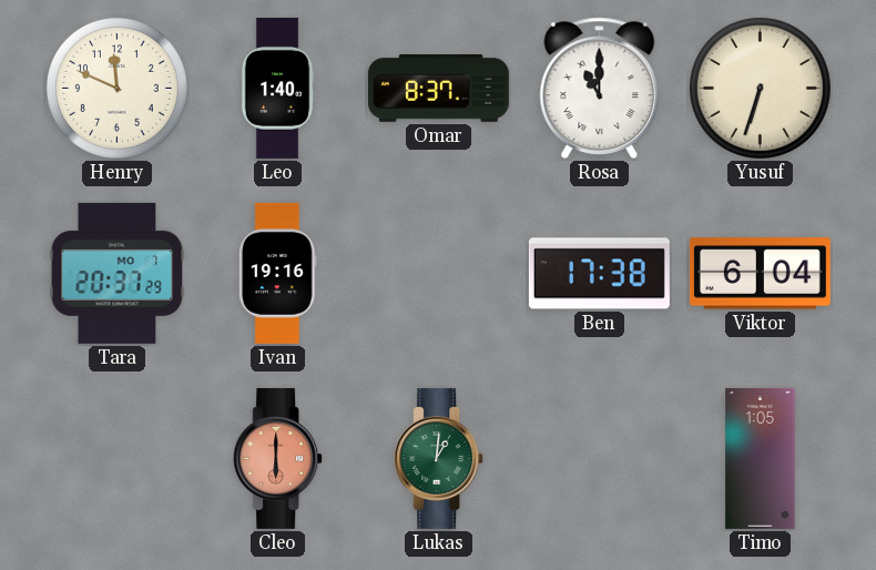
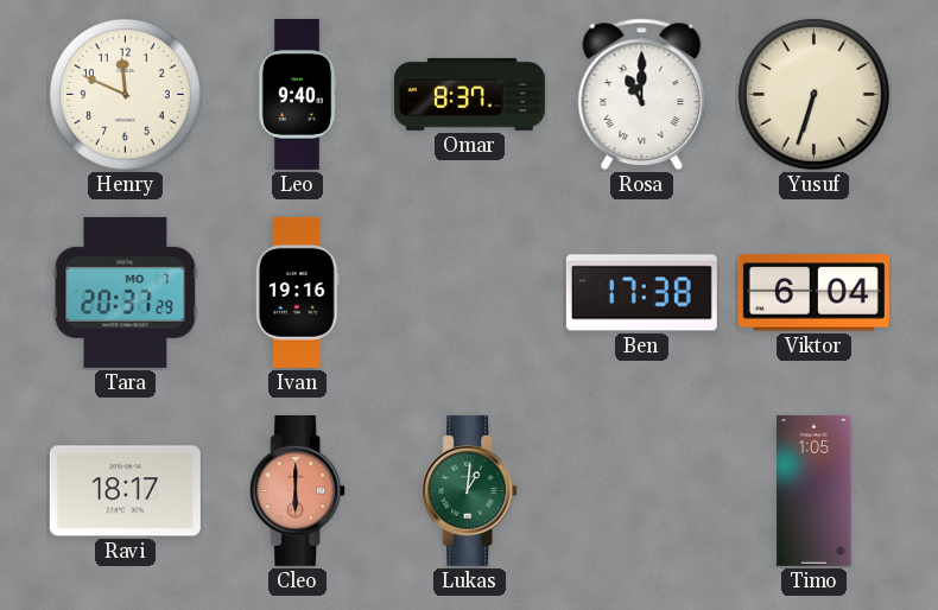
Leo: 1:40 -> 9:40 (297, 94)
Ravi: none -> 18:17 (125, 491)
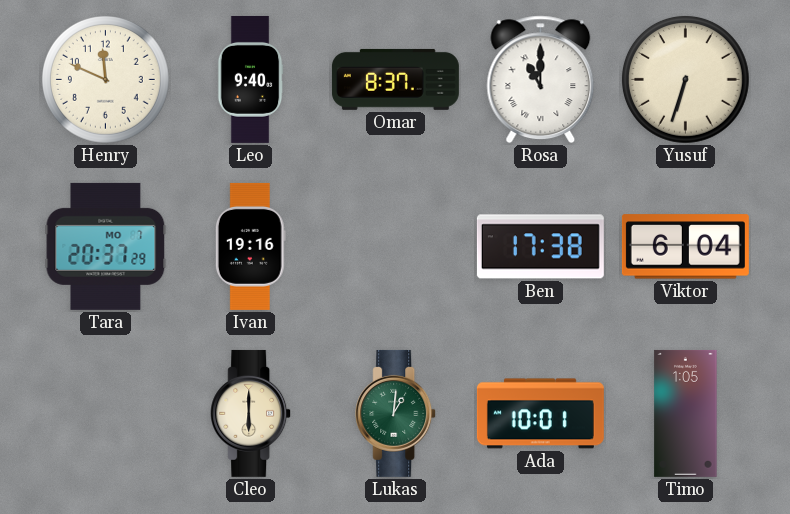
Ravi: 18:17 -> none (125, 491)
Cleo dial: salmon -> cream (251, 413)
Ada: none -> 10:01 (540, 414)
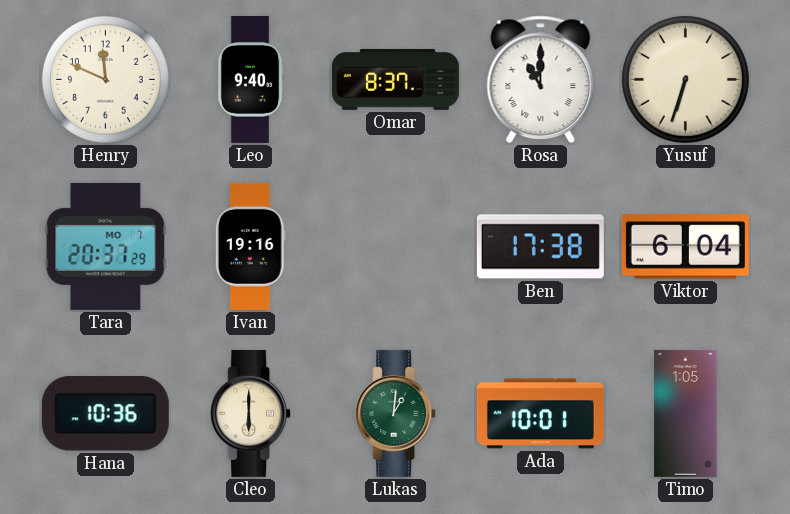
Hana: none -> 10:36 (105, 414)
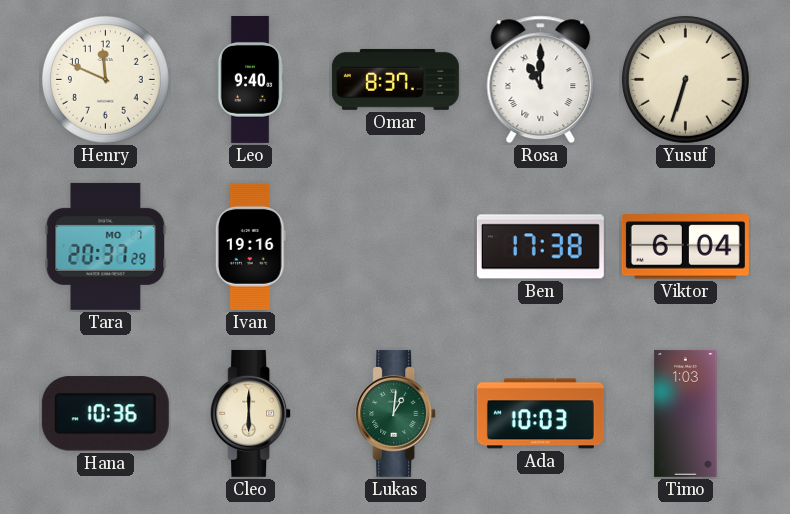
Ada: 10:01 -> 10:03 (540, 414)
Timo: 1:05 -> 1:03 (686, 413)
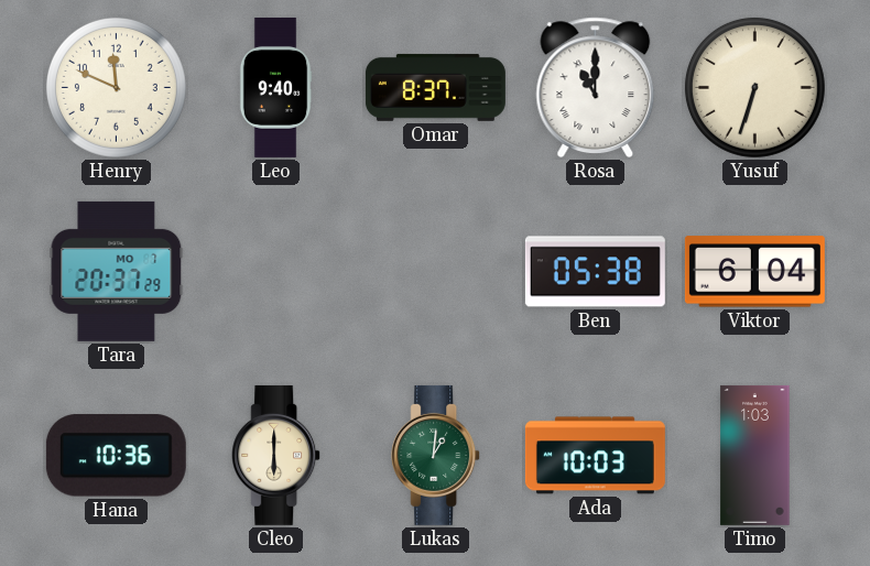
Ivan: 19:16 -> none (250, 246)
Ben: 17:38 -> 05:38 (595, 272)
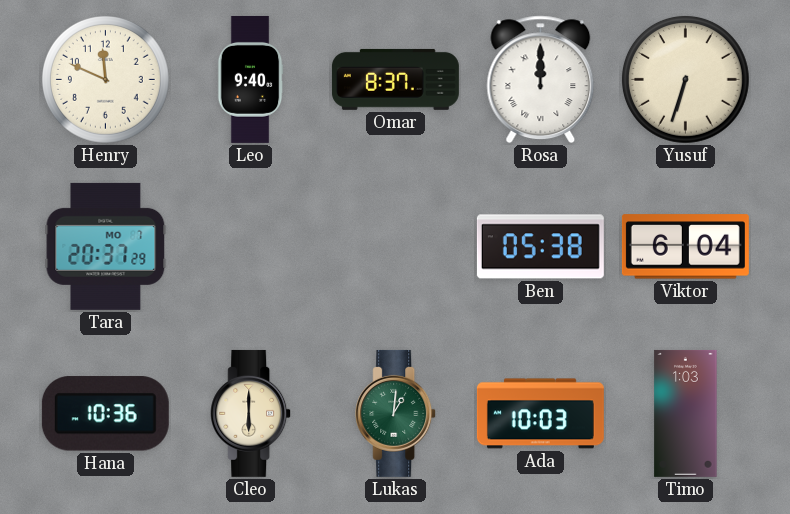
Rosa: 11:00 -> 12:00 (541, 80)
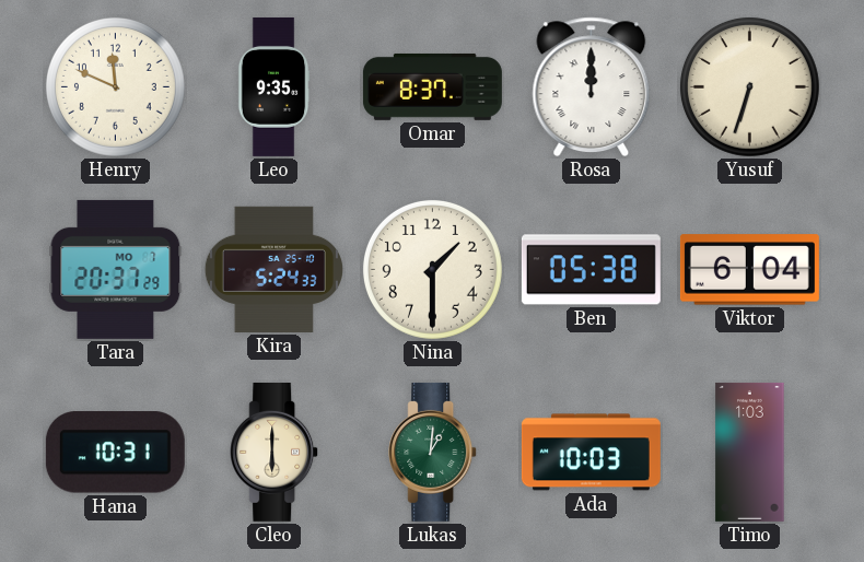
Leo: 9:40 -> 9:35 (273, 86)
Kira: none -> 5:24 (273, 269)
Nina: none -> 1:30 (432, 269)
Hana: 10:36 -> 10:31 (115, 453)
